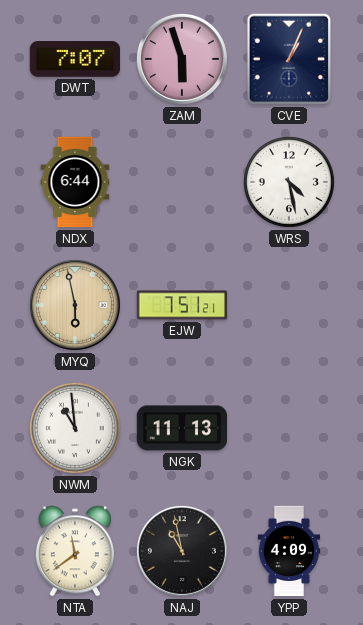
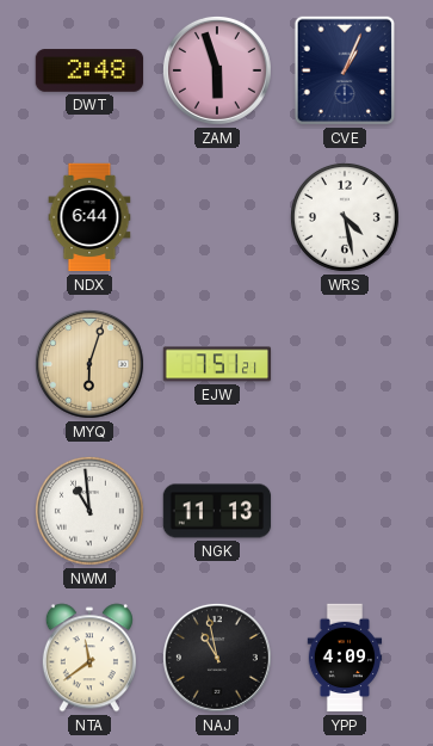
DWT: 7:07 -> 2:48 (89, 70)
MYQ: 5:58 -> 6:03 (89, 364)
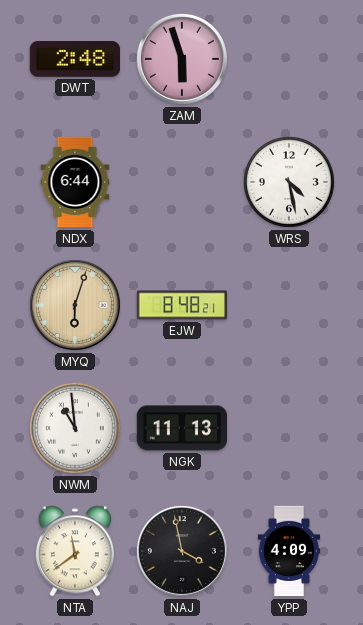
CVE: 1:04 -> none (345, 70)
EJW: 7:51 -> 8:48 (182, 305)
NAJ: 10:58 -> 3:58 (182, 551)
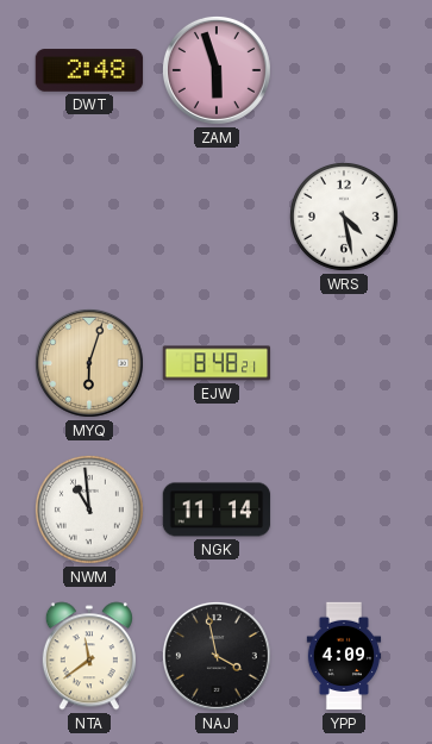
NDX: 6:44 -> none (75, 182)
NGK: 11:13 -> 11:14 (217, 509)
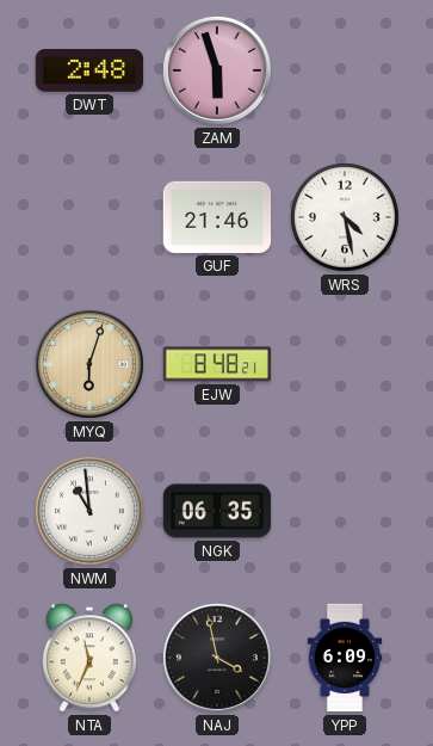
GUF: none -> 21:46 (217, 217)
NGK: 11:14 -> 06:35 (217, 511)
NTA: 11:39 -> 11:34 (89, 658)
YPP: 4:09 -> 6:09 (345, 658)
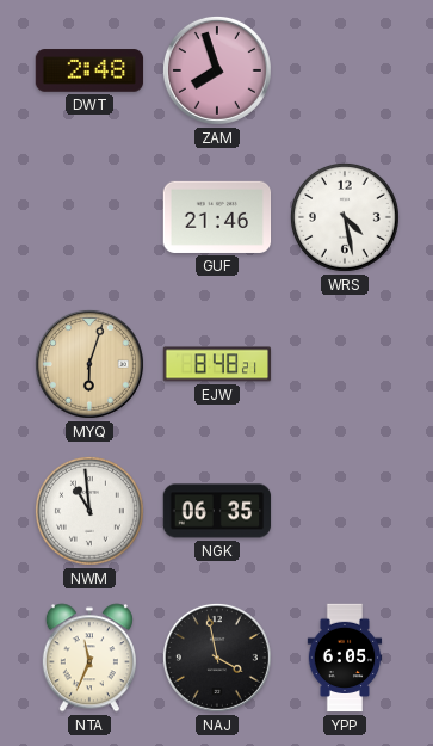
ZAM: 5:57 -> 7:57 (217, 70)
YPP: 6:09 -> 6:05 (345, 658)
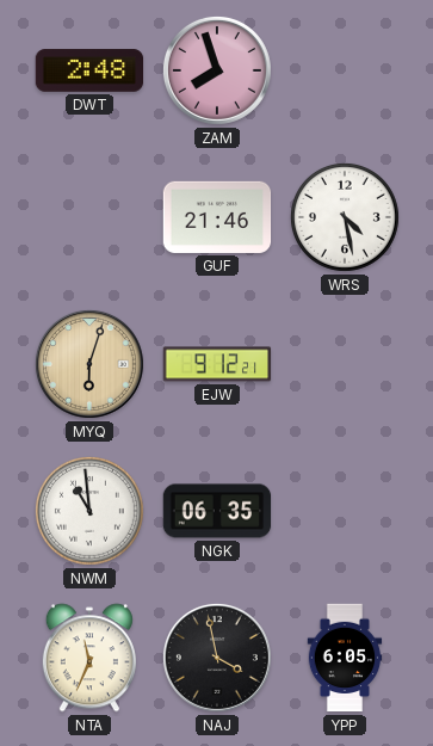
EJW: 8:48 -> 9:12 (217, 364)
